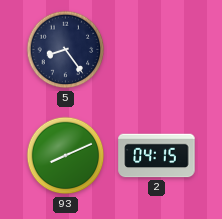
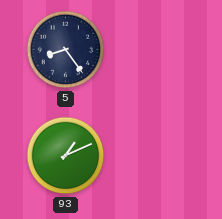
93: 8:11 -> 1:11 (66, 156)
2: 04:15 -> none (157, 156)
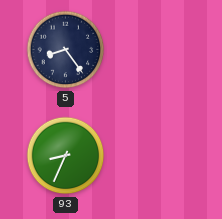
93: 1:11 -> 8:34 (66, 156)
